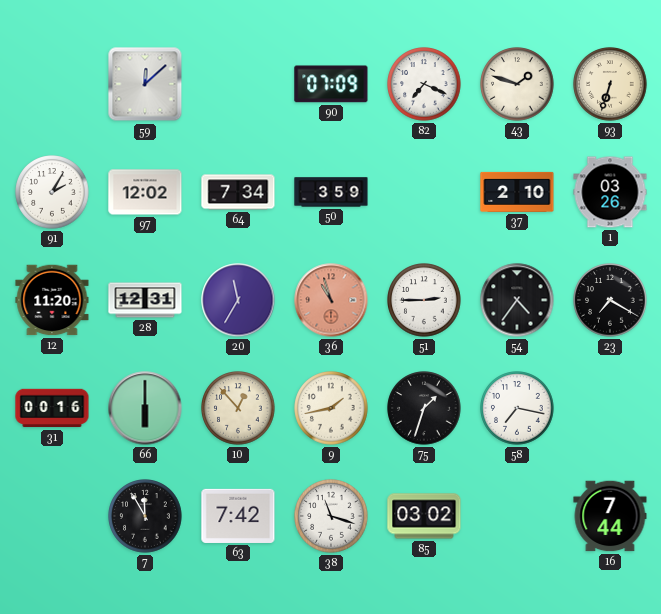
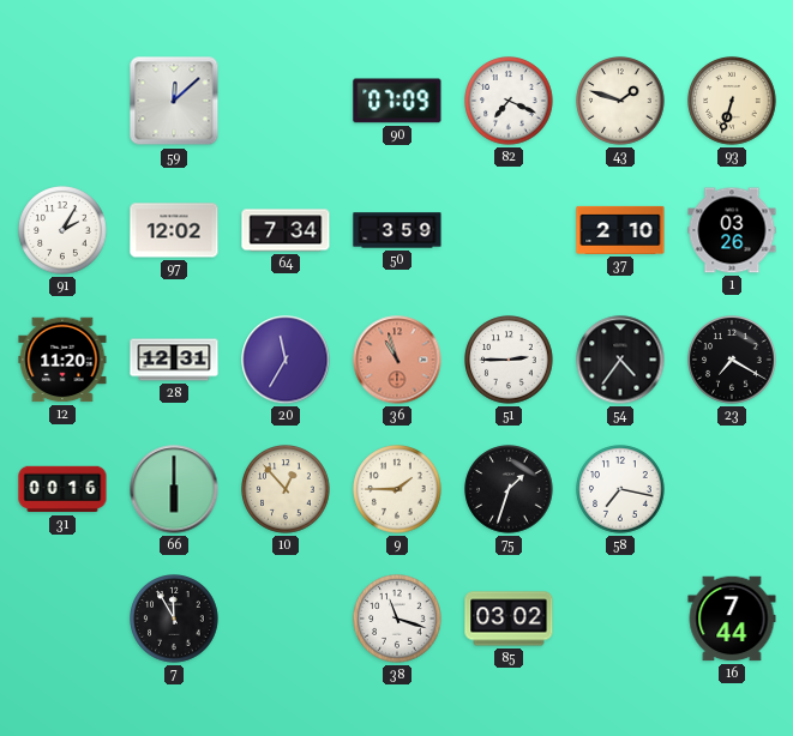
9: 1:43 -> 1:45 (397, 489)
63: 7:42 -> none (238, 516)
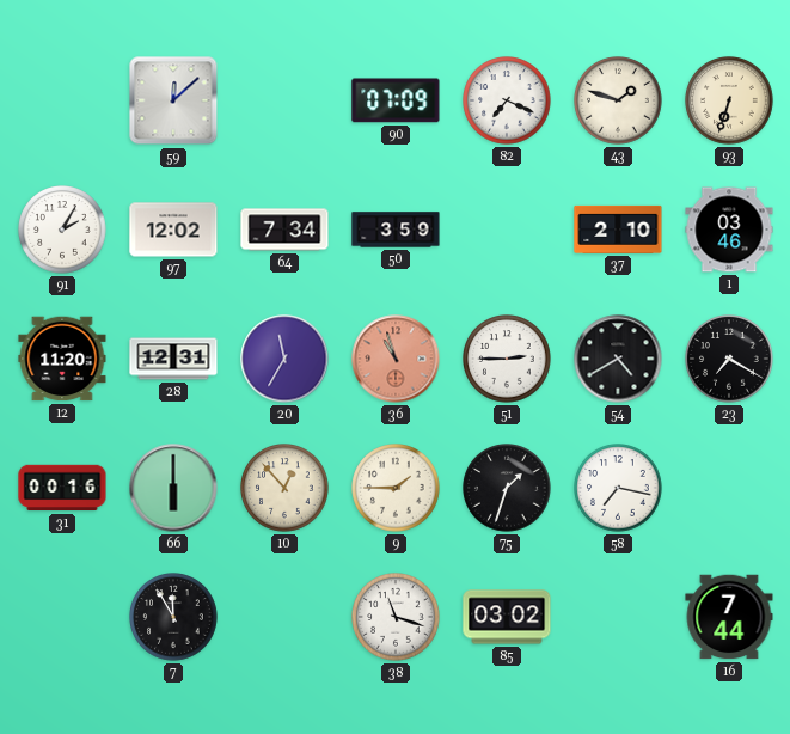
1: 03:26 -> 03:46 (729, 230)
54: 4:36 -> 4:40 (618, 359)
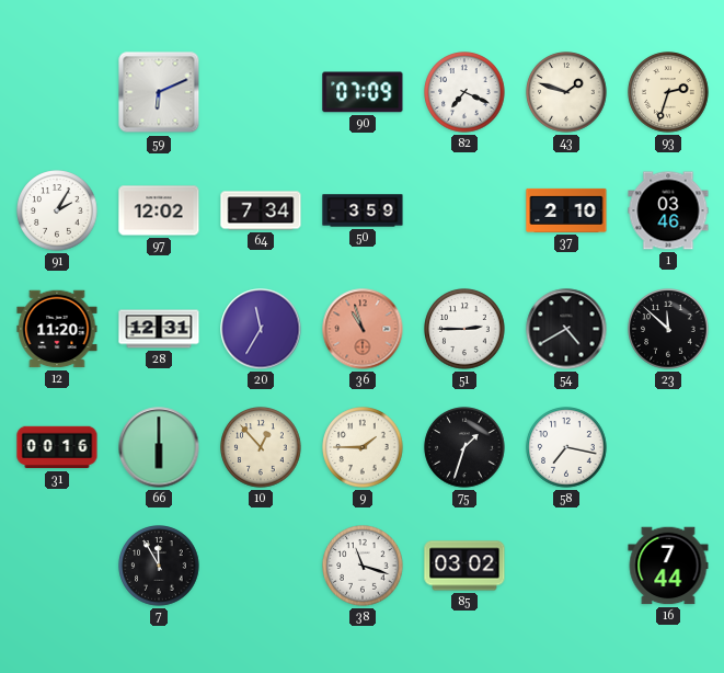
59: 12:08 -> 6:11 (159, 92)
93: 6:33 -> 2:33 (668, 92)
23: 7:20 -> 11:52 (668, 329)
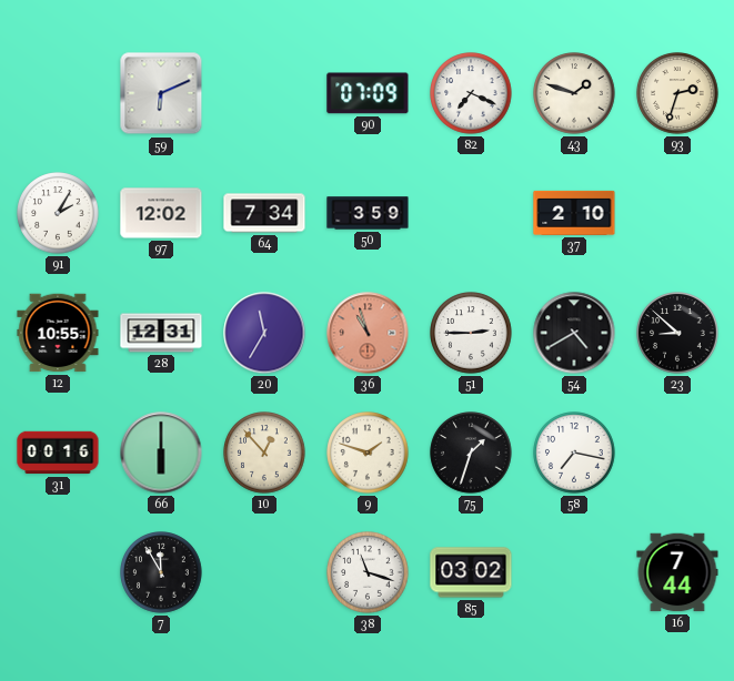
1: 03:46 -> none (668, 210)
12: 11:20 -> 10:55 (58, 333)
23: 11:52 -> 8:52 (677, 333)
9: 1:45 -> 1:48 (368, 453)
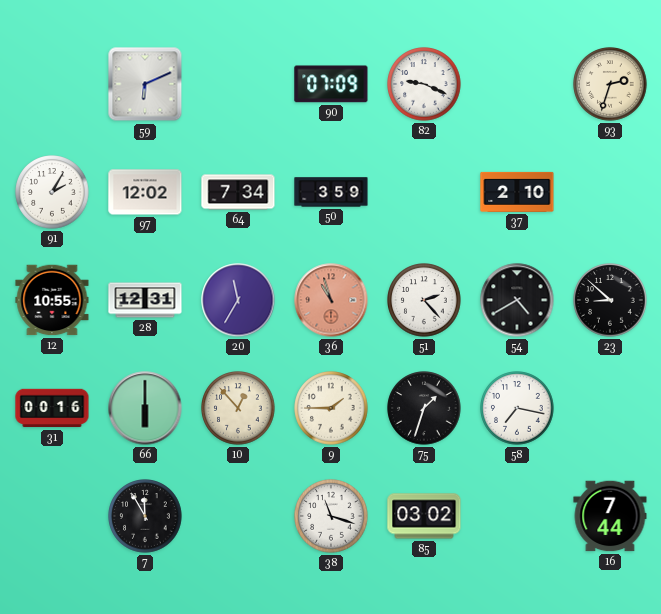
82: 7:19 -> 9:19 (424, 84)
43: 1:48 -> none (574, 93)
51: 2:45 -> 2:23 (424, 300)
9: 1:48 -> 1:45 (331, 408)
